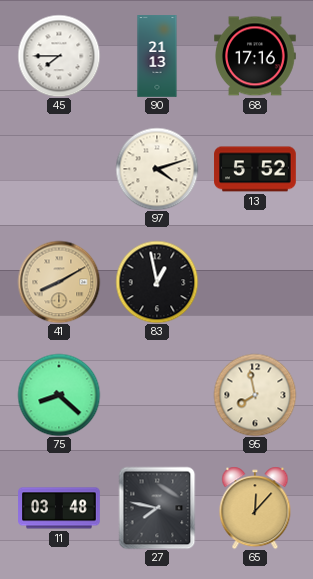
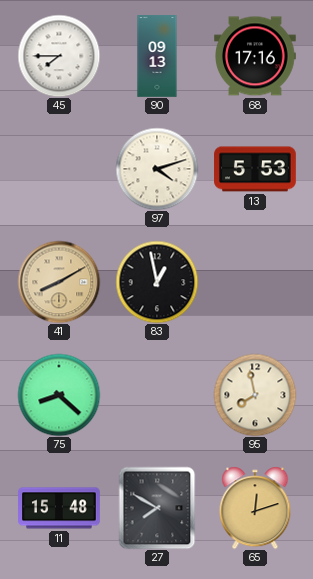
90: 21:13 -> 09:13 (157, 56)
13: 5:52 -> 5:53 (255, 169)
11: 03:48 -> 15:48 (59, 508)
27: 7:47 -> 7:50 (157, 508)
65: 12:07 -> 12:12 (255, 508)
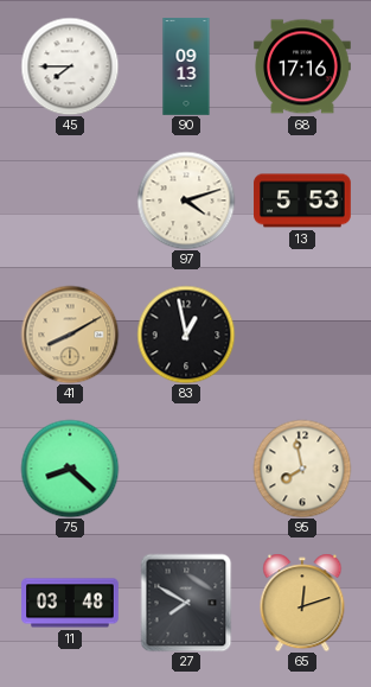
11: 15:48 -> 03:48 (70, 603)
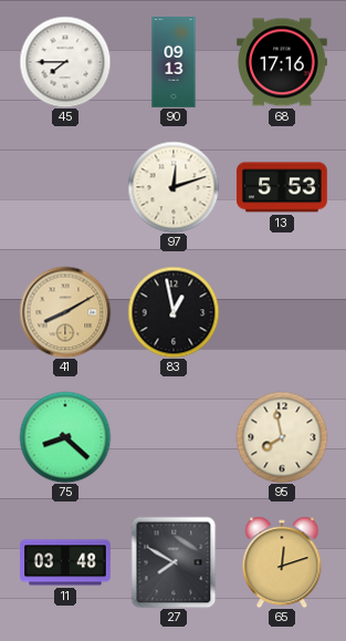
97: 4:12 -> 12:12 (174, 187)
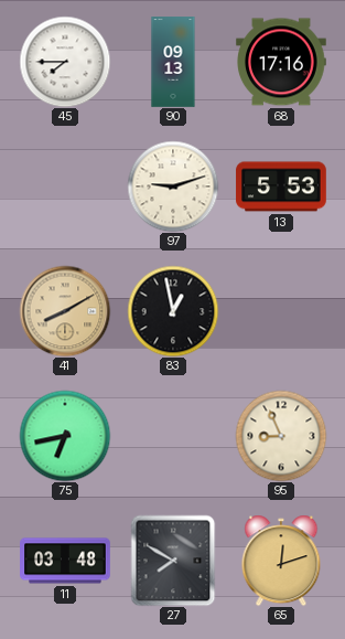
97: 12:12 -> 9:12 (173, 187)
75: 8:22 -> 6:43 (65, 436)
95: 7:58 -> 8:56 (281, 436)
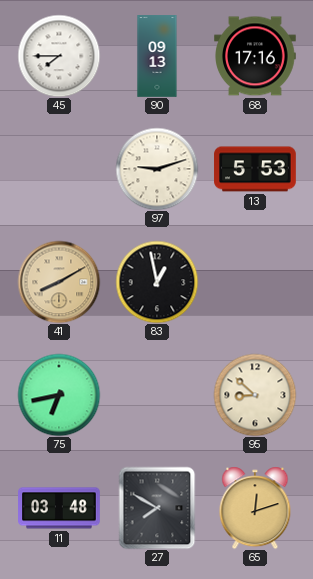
95: 8:56 -> 8:52 (255, 395)
